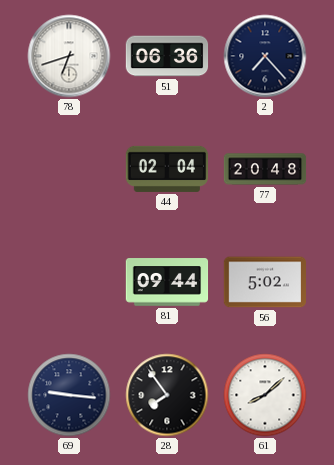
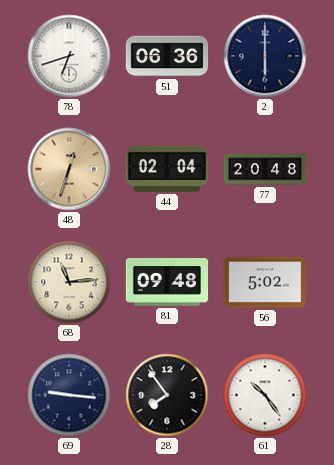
2: 7:23 -> 6:00 (265, 56)
48: none -> 12:33 (69, 169)
68: none -> 11:14 (69, 282)
81: 09:44 -> 09:48 (167, 282)
61: 8:08 -> 10:24 (265, 395)
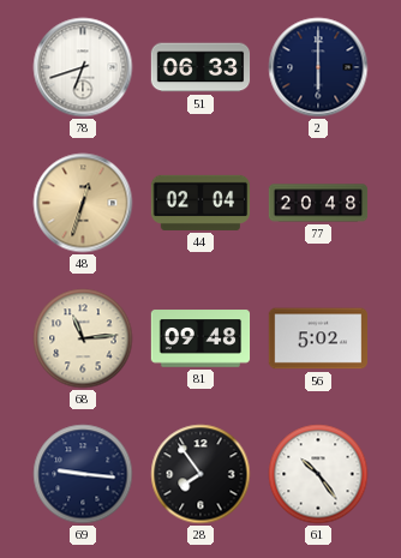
51: 06:36 -> 06:33 (200, 67)
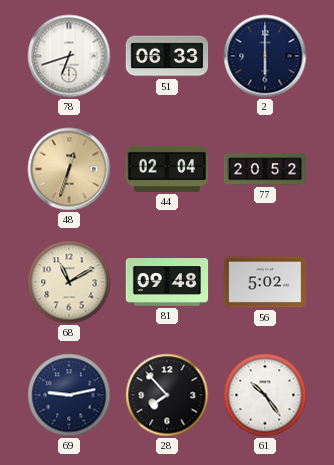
77: 20:48 -> 20:52 (265, 169)
68: 11:14 -> 11:10 (69, 282)
69: 9:16 -> 9:13 (69, 395)
28: 7:54 -> 7:53 (167, 395)
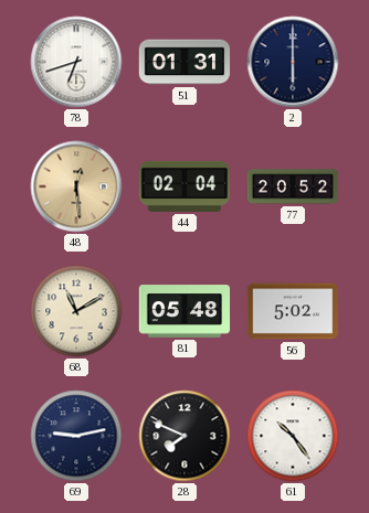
51: 06:33 -> 01:31 (184, 62)
48: 12:33 -> 12:29 (76, 186)
81: 09:48 -> 05:48 (184, 311)
28: 7:53 -> 7:49 (184, 436)
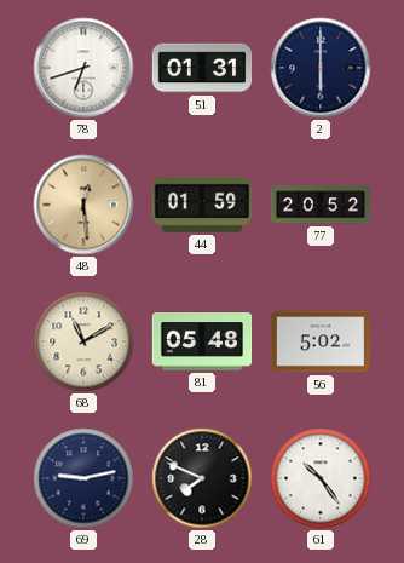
44: 02:04 -> 01:59 (202, 205)
